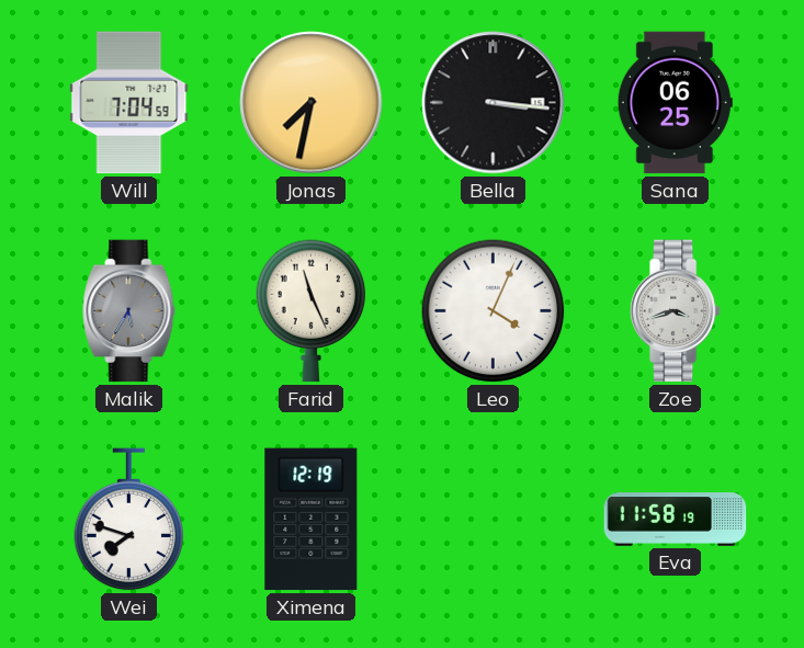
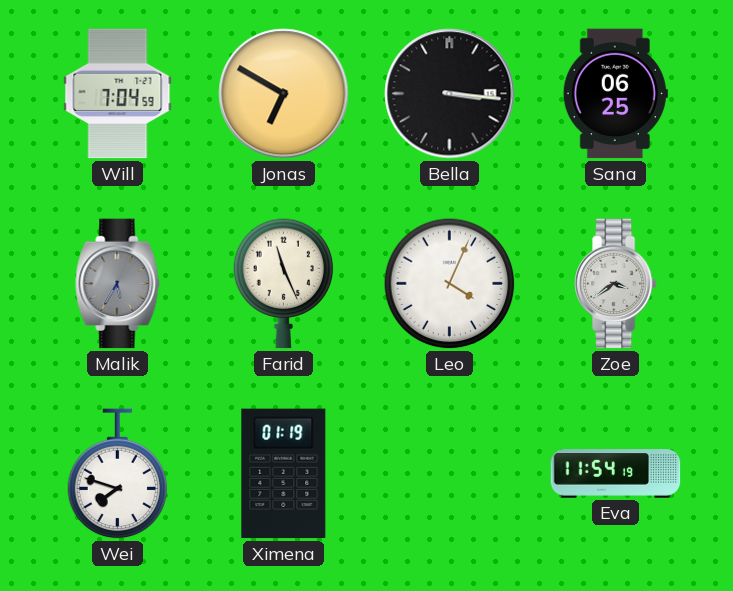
Jonas: 7:32 -> 6:50 (284, 94)
Zoe: 3:42 -> 3:39 (615, 284)
Ximena: 12:19 -> 01:19 (284, 474)
Eva: 11:58 -> 11:54 (616, 474)
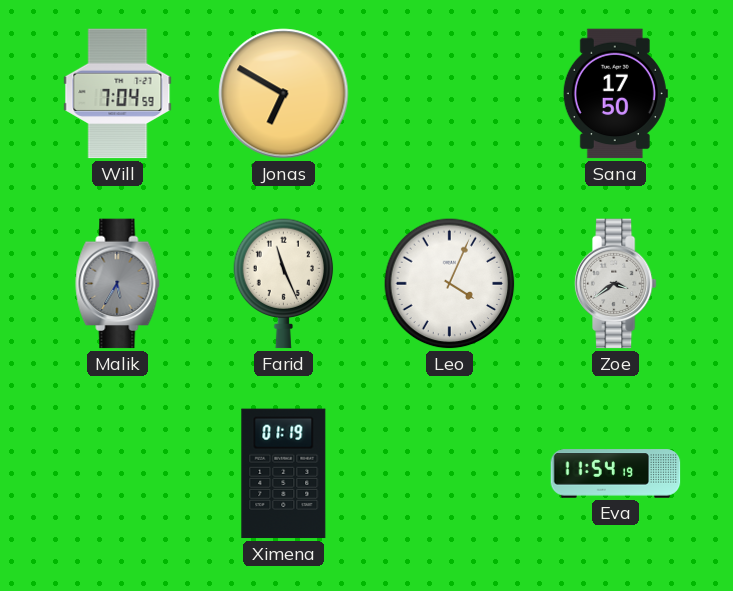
Bella: 3:16 -> none (450, 94)
Sana: 06:25 -> 17:50 (615, 94)
Wei: 7:48 -> none (118, 474)
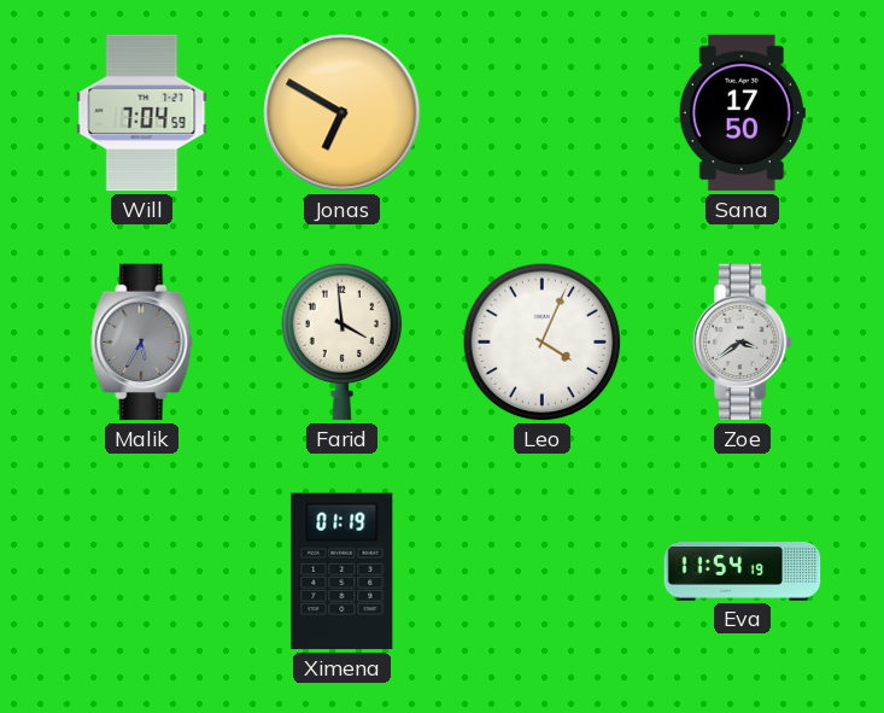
Farid: 11:26 -> 3:59 (343, 343)
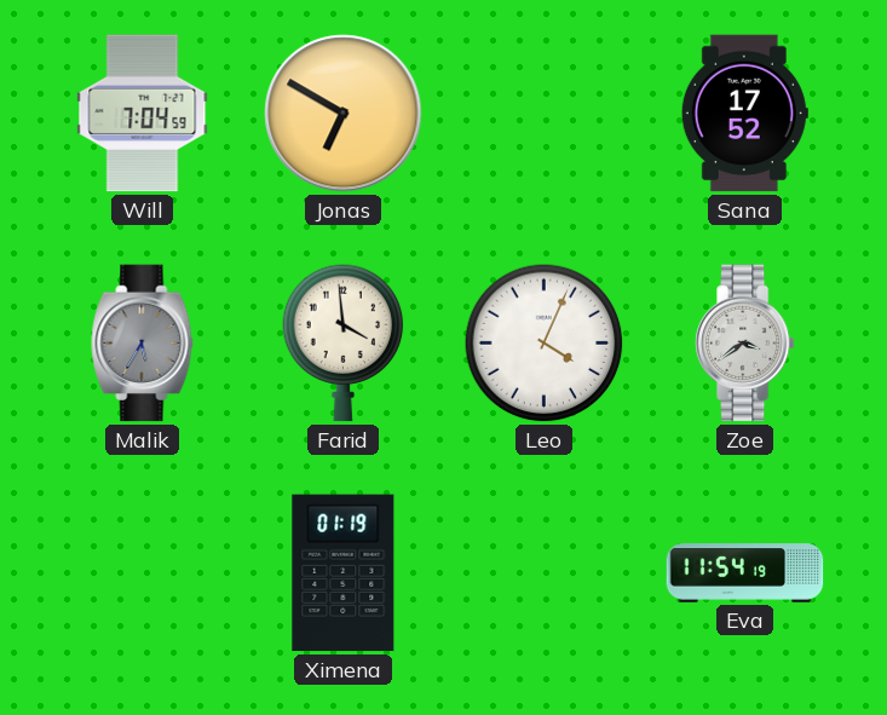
Sana: 17:50 -> 17:52 (744, 114)
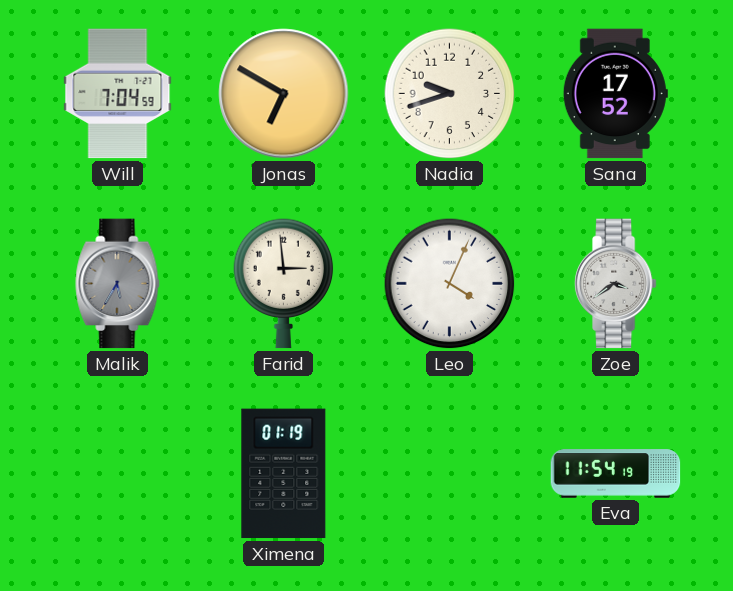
Nadia: none -> 9:42 (450, 94)
Farid: 3:59 -> 2:59 (284, 284)
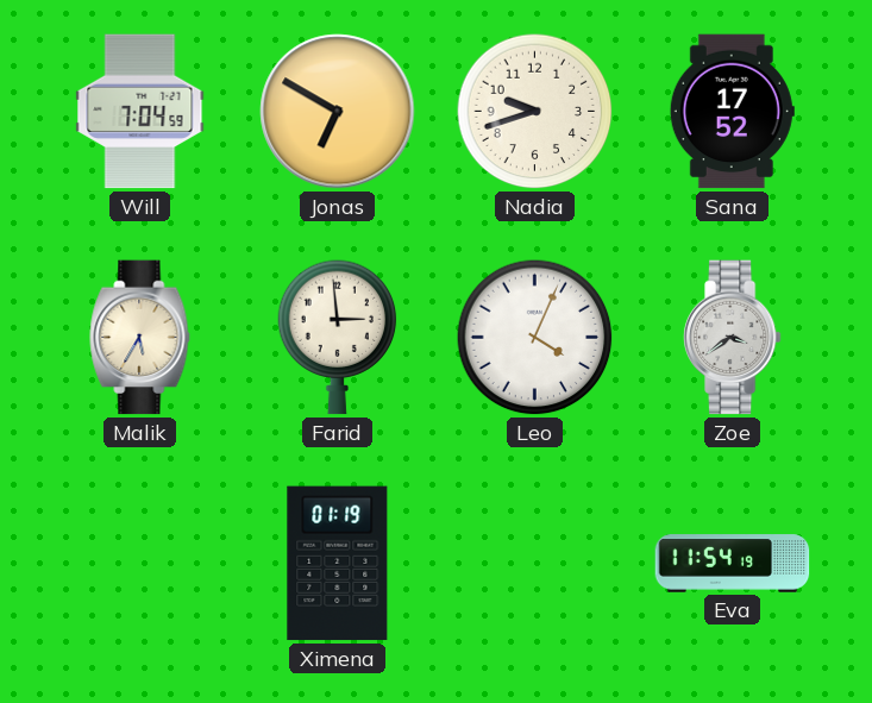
Malik dial: grey -> cream (140, 338)
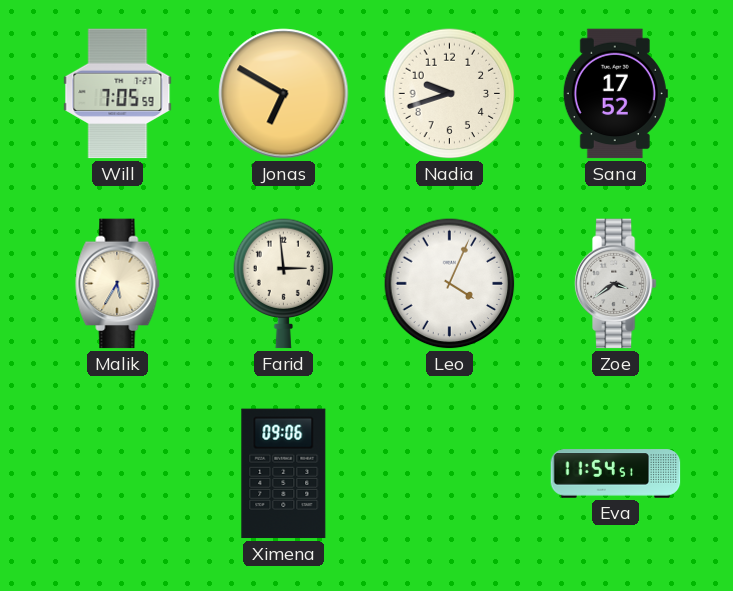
Will: 7:04 -> 7:05 (118, 94)
Ximena: 01:19 -> 09:06 (284, 474)
Eva: 11:54:19 -> 11:54:51 (616, 474)
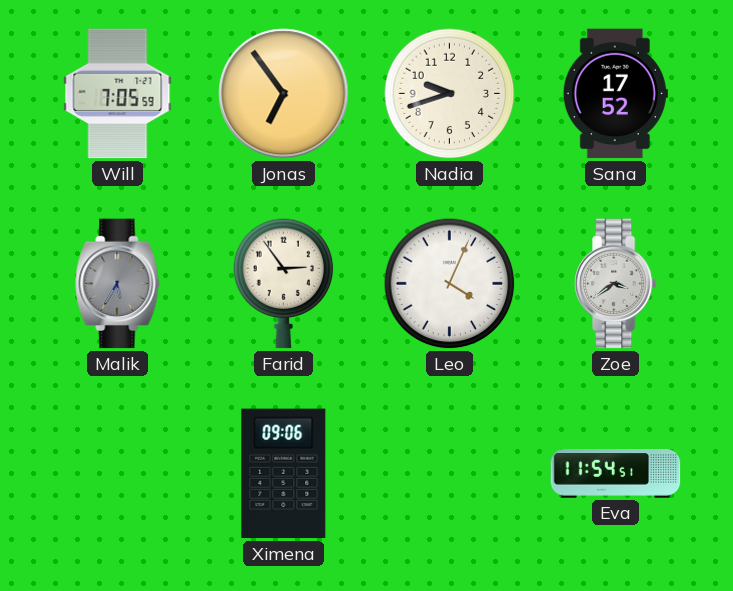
Jonas: 6:50 -> 6:54 (284, 94)
Malik dial: cream -> grey (118, 284)
Farid: 2:59 -> 2:54 (284, 284)
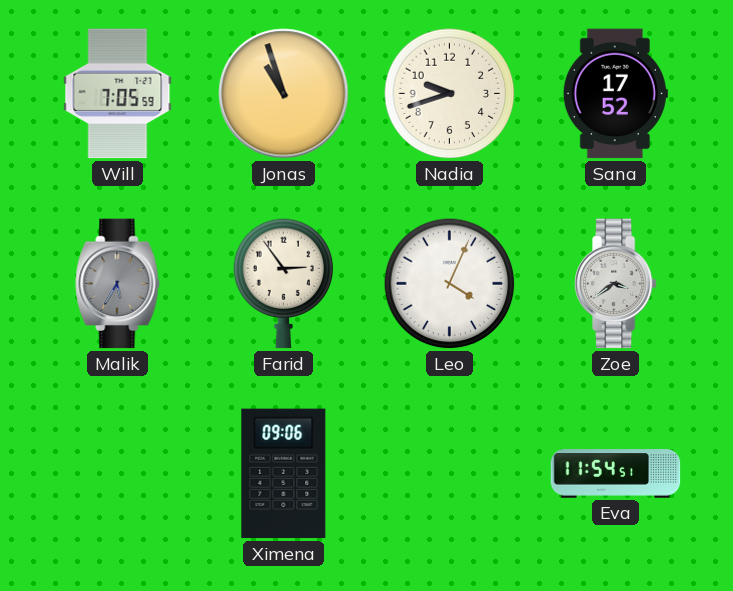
Jonas: 6:54 -> 10:57 (284, 94)
